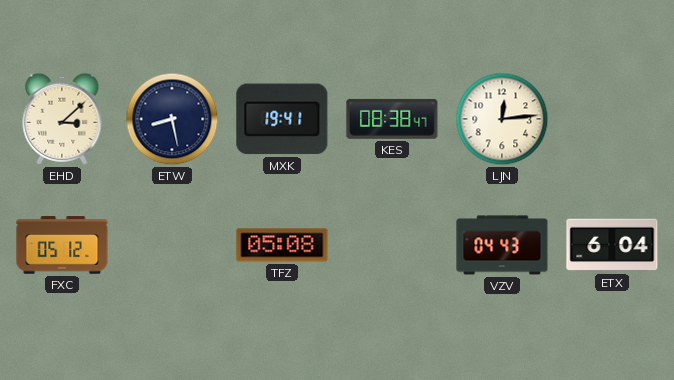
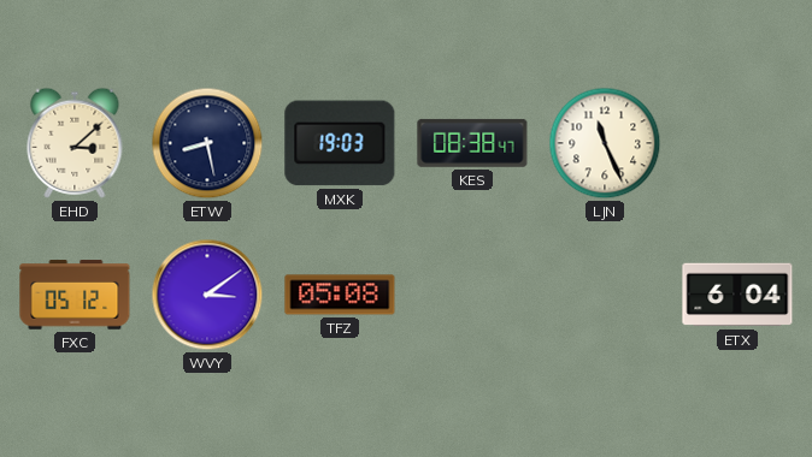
MXK: 19:41 -> 19:03 (340, 143)
LJN: 12:14 -> 11:26 (605, 143)
WVY: none -> 3:09 (207, 295)
VZV: 04:43 -> none (502, 245)
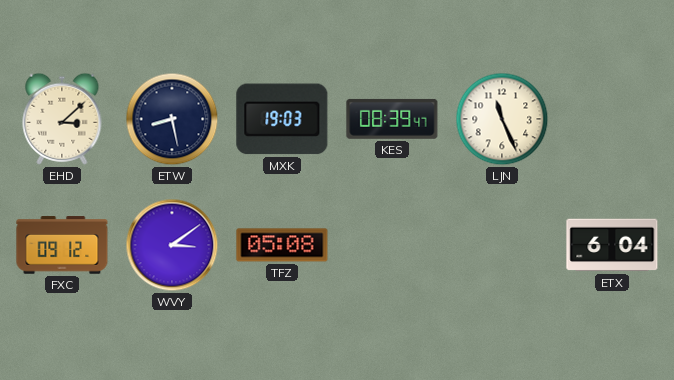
KES: 08:38 -> 08:39 (392, 119)
FXC: 05:12 -> 09:12 (62, 245)
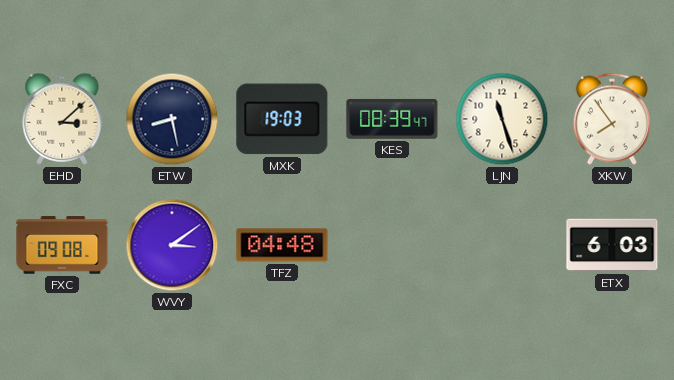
LJN: 11:26 -> 11:27 (502, 119)
XKW: none -> 7:54 (612, 119)
FXC: 09:12 -> 09:08 (62, 245)
TFZ: 05:08 -> 04:48 (282, 245)
ETX: 6:04 -> 6:03 (612, 245)
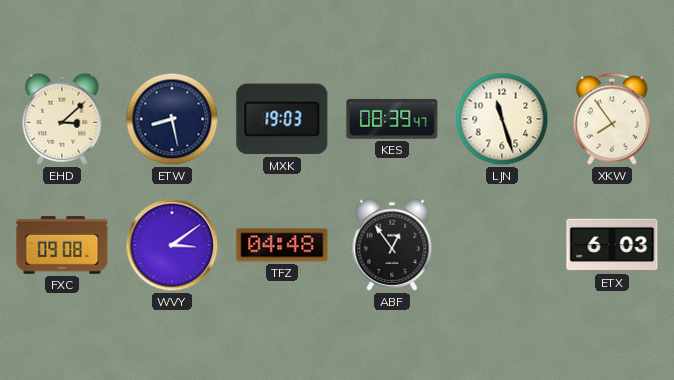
ABF: none -> 12:54 (392, 245)
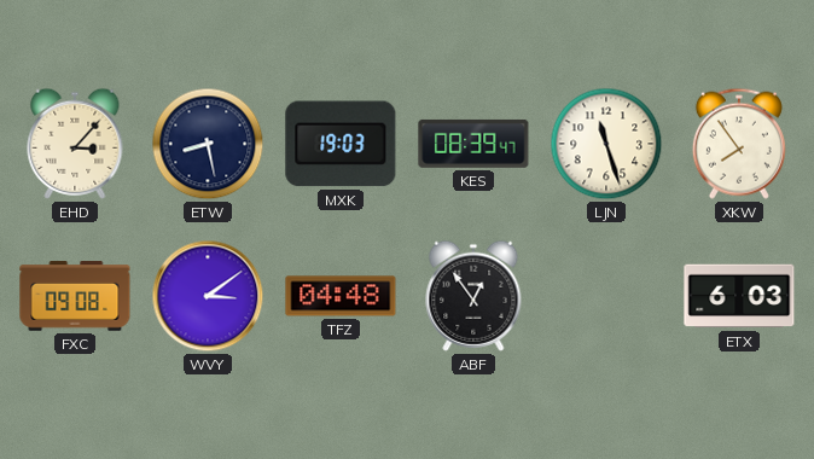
EHD: 3:08 -> 3:07 (75, 144)
